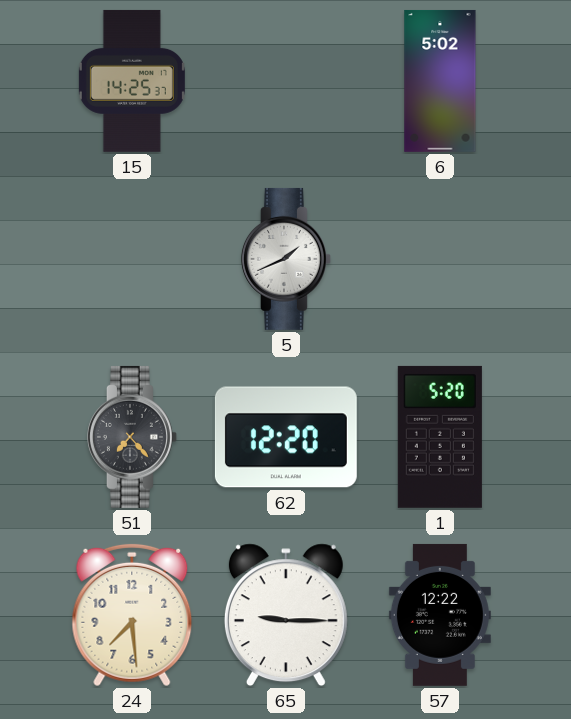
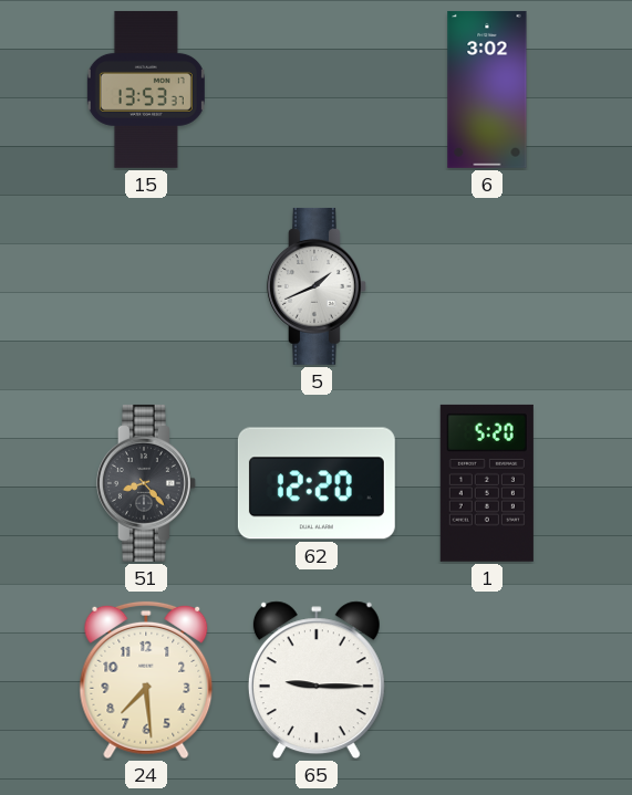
15: 14:25 -> 13:53 (146, 90)
6: 5:02 -> 3:02 (487, 90)
51: 7:23 -> 8:23 (146, 483)
57: 12:22 -> none (440, 615)
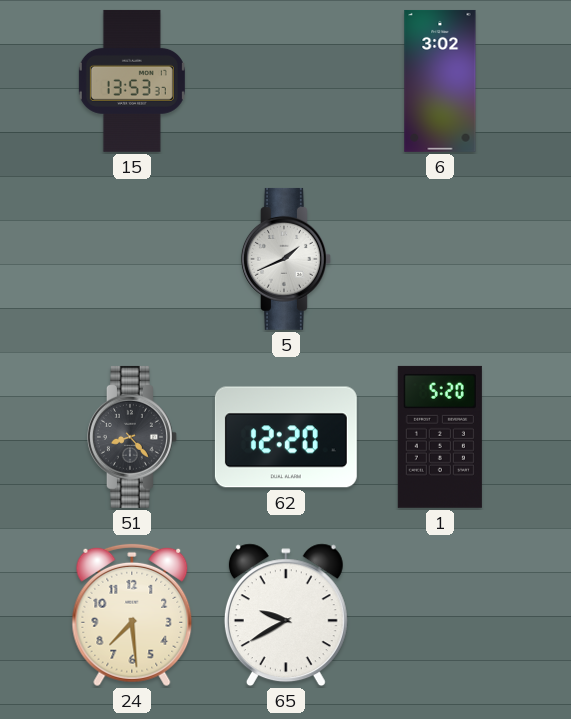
65: 9:15 -> 9:40 (286, 615)
